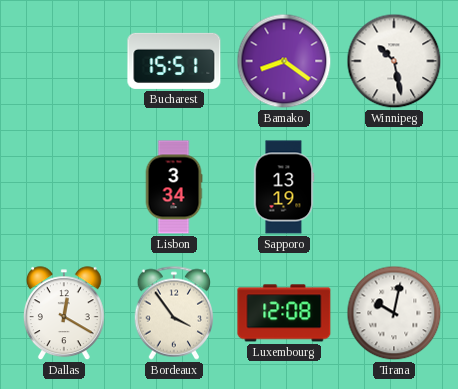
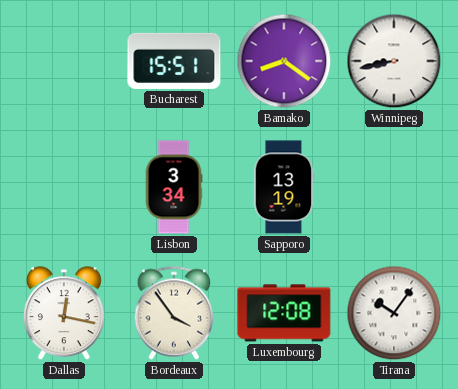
Winnipeg: 10:28 -> 8:43 (394, 61)
Dallas: 12:20 -> 12:17 (64, 314)
Tirana: 10:02 -> 10:06 (394, 313)
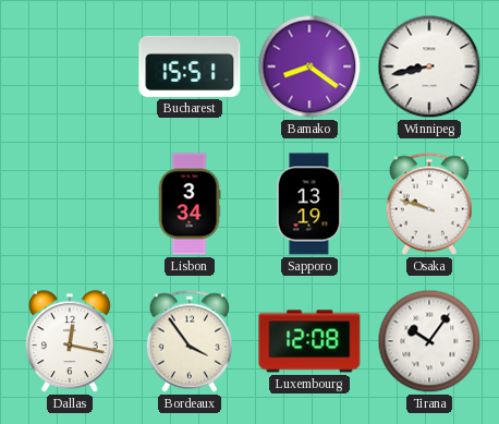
Osaka: none -> 9:48 (429, 204)
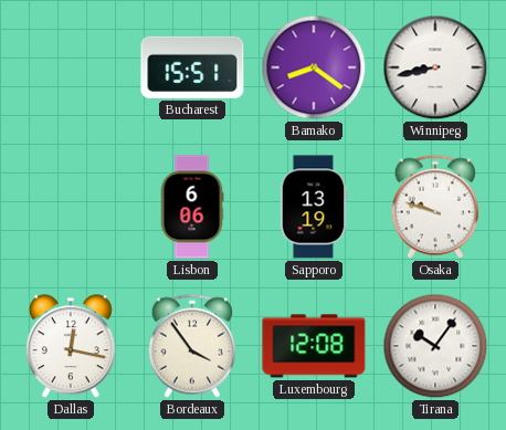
Lisbon: 3:34 -> 6:06 (192, 207)
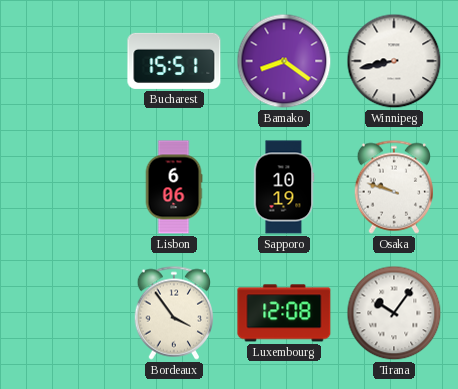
Sapporo: 13:19 -> 10:19 (284, 187)
Dallas: 12:17 -> none (71, 347)
